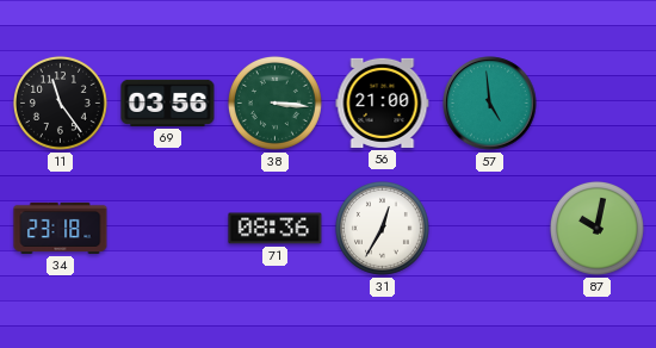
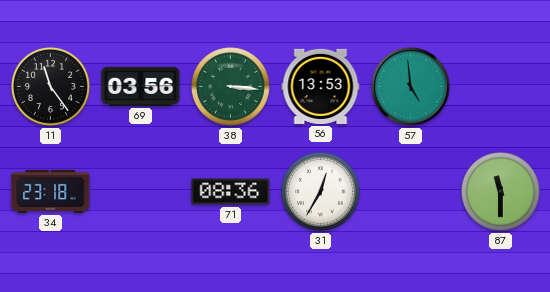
56: 21:00 -> 13:53 (321, 86)
87: 10:02 -> 11:30 (500, 191)
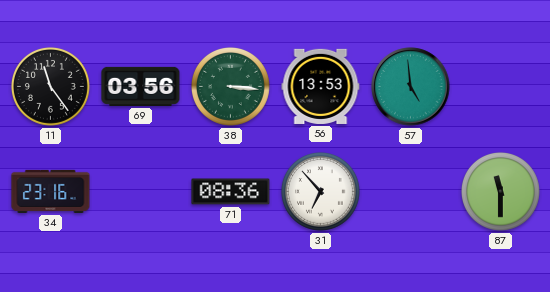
34: 23:18 -> 23:16 (51, 191)
31: 12:35 -> 6:53 (320, 191)
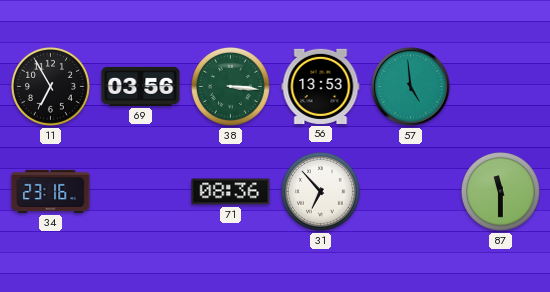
11: 11:24 -> 6:55 (50, 86)
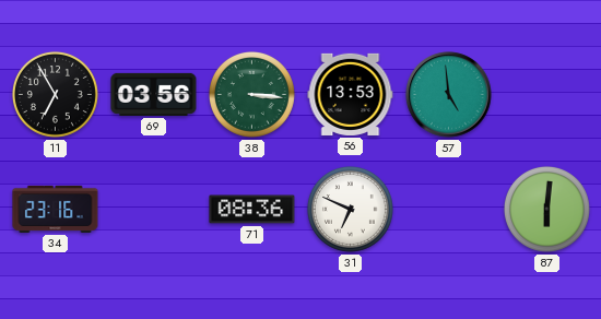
31: 6:53 -> 6:49 (350, 209)
87: 11:30 -> 6:01 (546, 209)
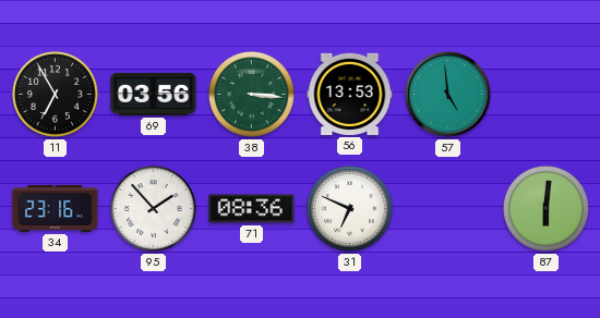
95: none -> 1:53 (153, 208)
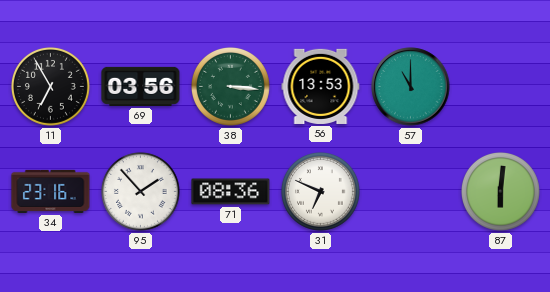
57: 4:59 -> 11:00 (411, 87)
